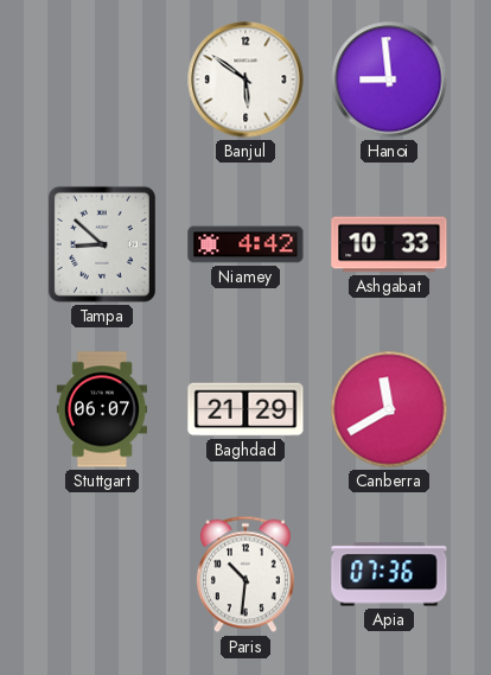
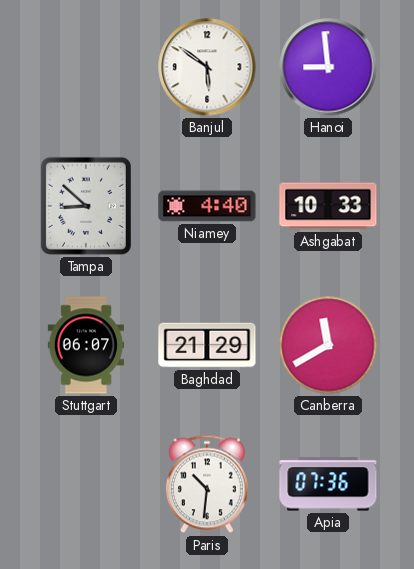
Niamey: 4:42 -> 4:40 (207, 206)
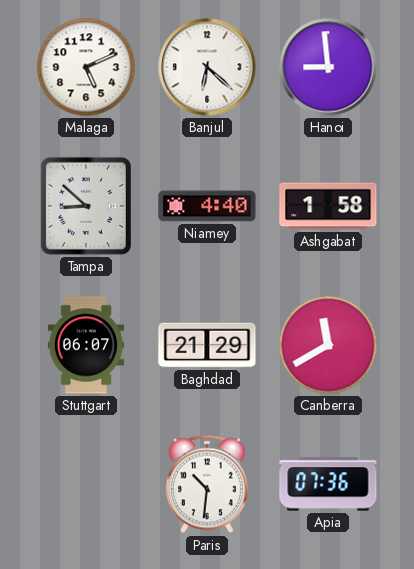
Malaga: none -> 5:11 (86, 67)
Banjul: 5:51 -> 6:22 (207, 67)
Ashgabat: 10:33 -> 1:58 (328, 206)
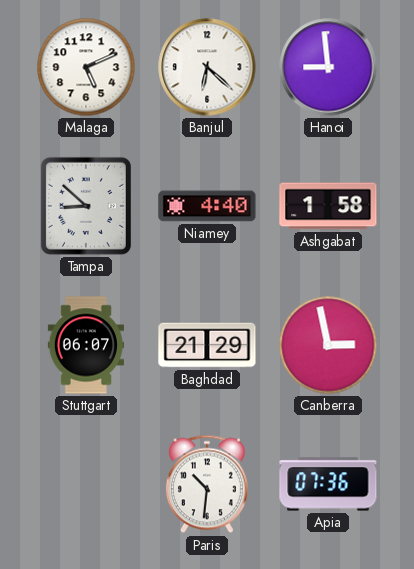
Canberra: 11:40 -> 2:58 (328, 345)
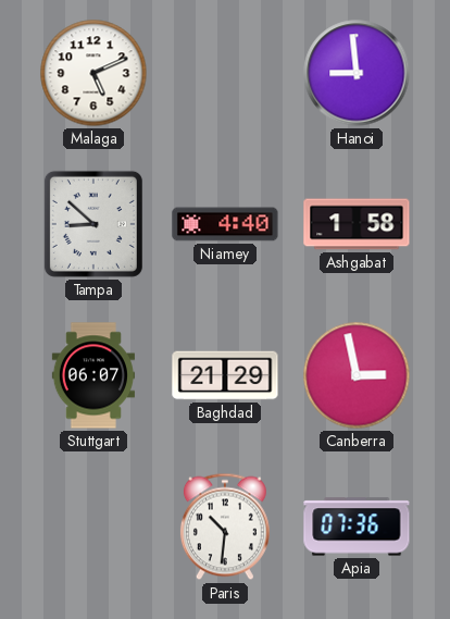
Banjul: 6:22 -> none (207, 67)
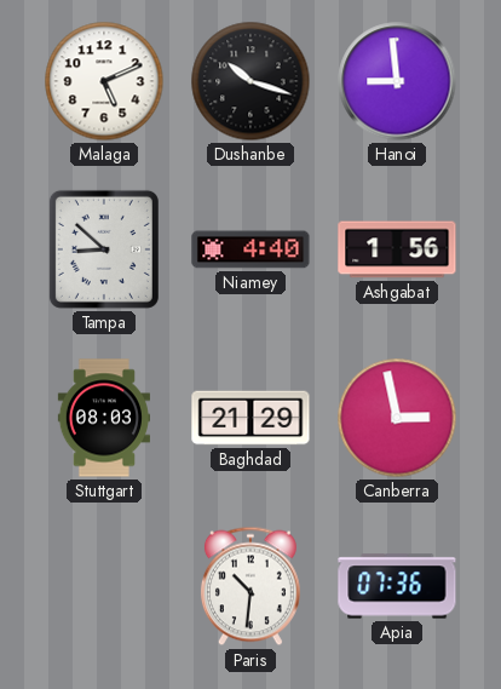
Dushanbe: none -> 10:18 (250, 81)
Ashgabat: 1:58 -> 1:56 (397, 249)
Stuttgart: 06:07 -> 08:03 (103, 418)
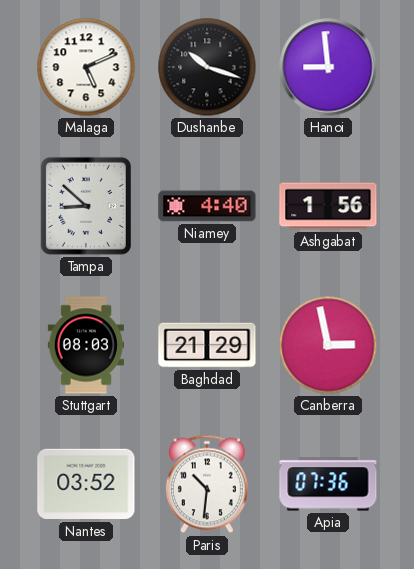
Nantes: none -> 03:52 (86, 484)
